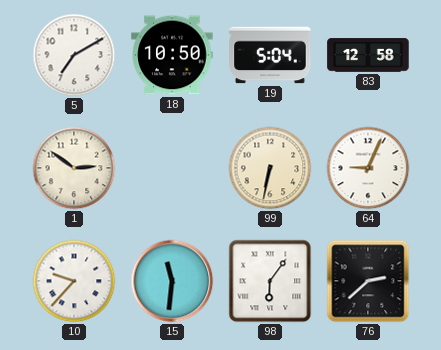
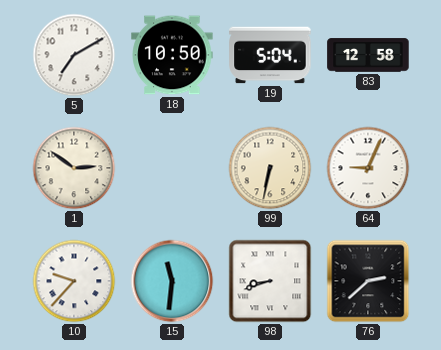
98: 6:06 -> 8:42 (270, 281)
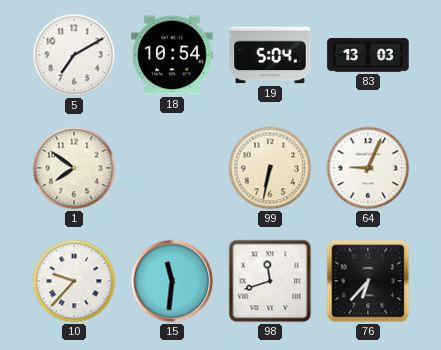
18: 10:50 -> 10:54 (172, 55)
83: 12:58 -> 13:03 (368, 55)
1: 2:51 -> 7:51 (74, 168)
98: 8:42 -> 11:42 (270, 281)
76: 2:38 -> 6:37 (368, 281)
